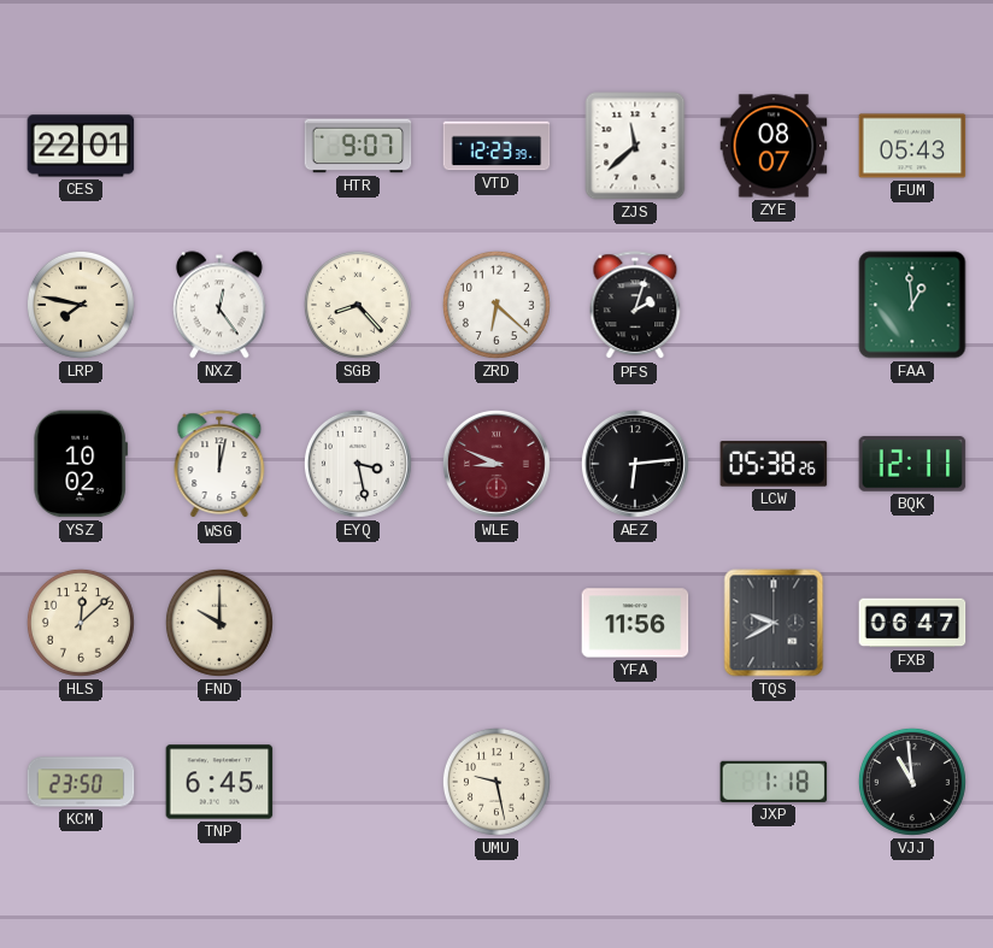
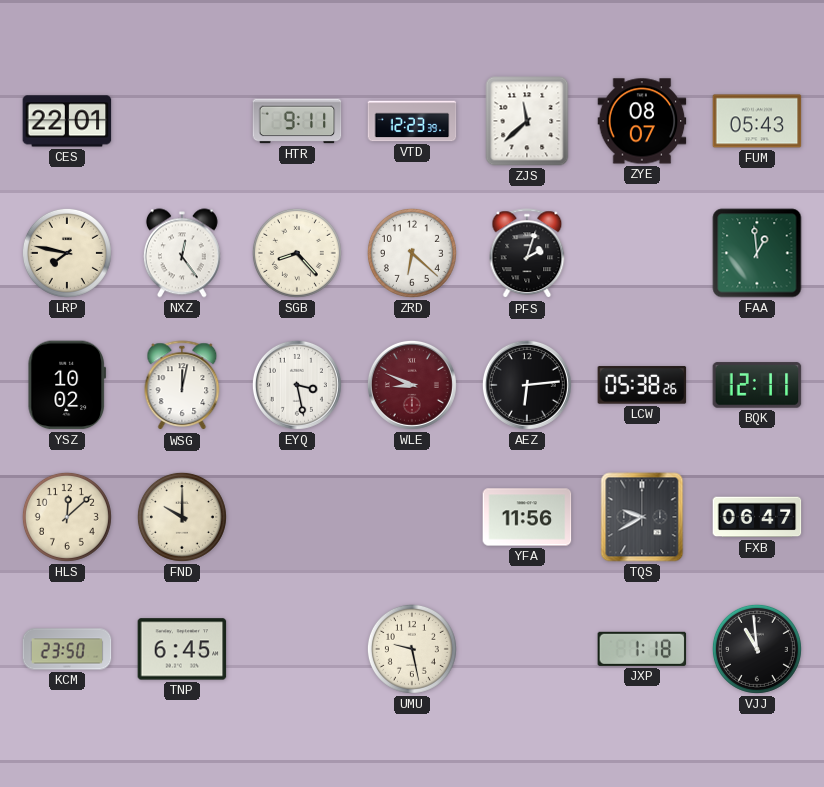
HTR: 9:07 -> 9:11 (297, 121)
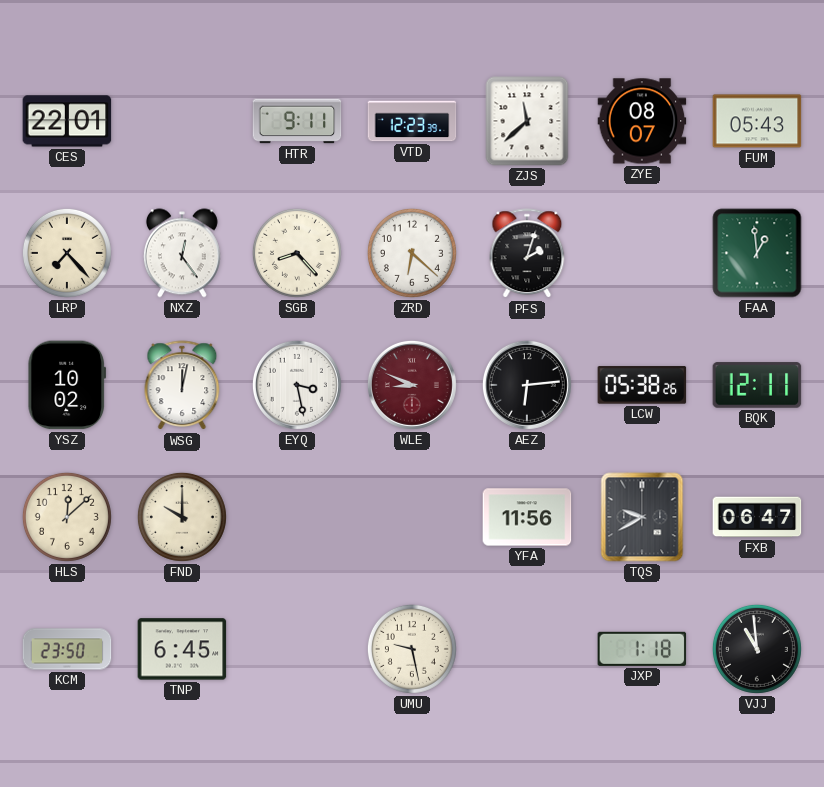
LRP: 7:47 -> 7:23 (67, 253)
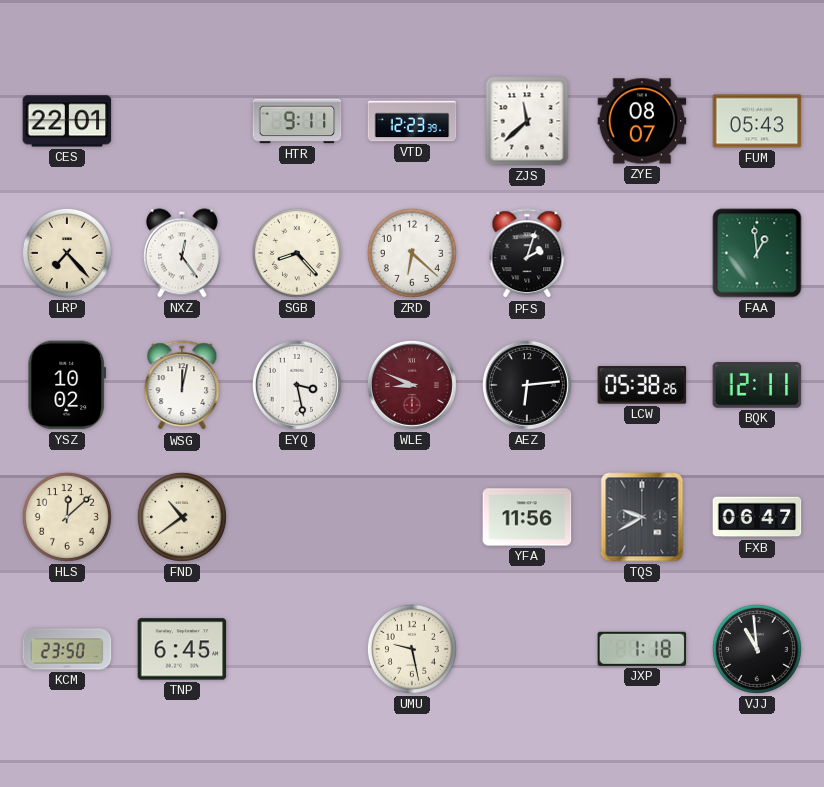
FND: 10:00 -> 10:39 (182, 517)
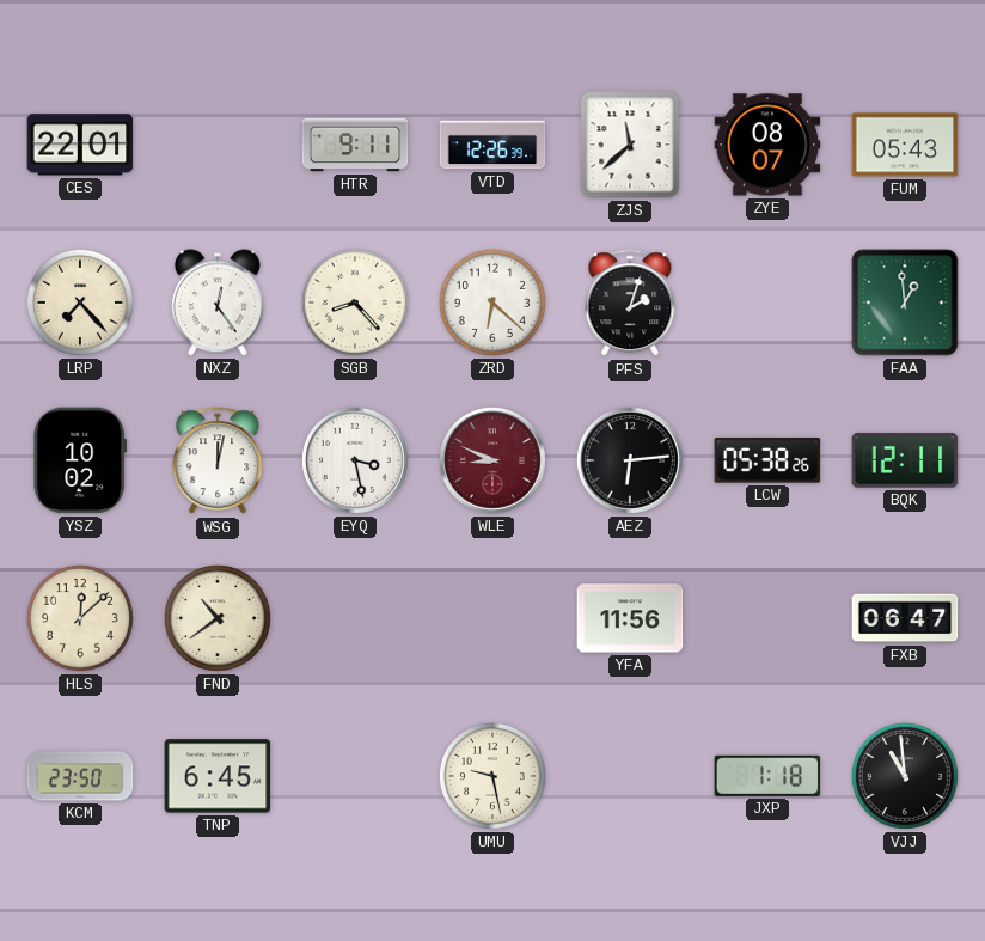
VTD: 12:23 -> 12:26 (493, 145)
TQS: 9:40 -> none (642, 517)
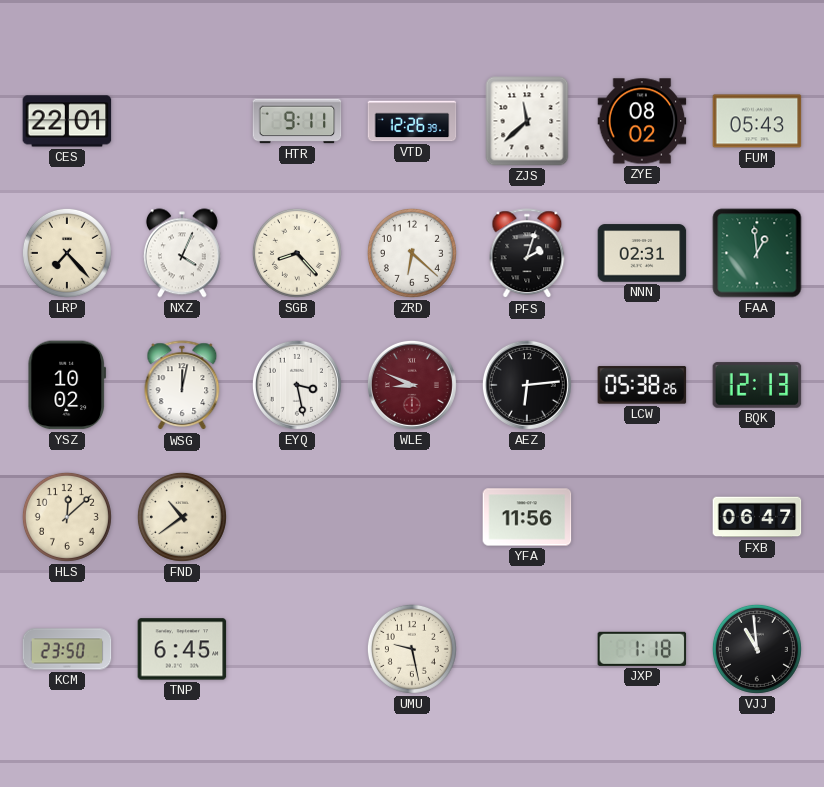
ZYE: 08:07 -> 08:02 (642, 121)
NXZ: 12:24 -> 4:04 (182, 253)
NNN: none -> 02:31 (642, 253)
BQK: 12:11 -> 12:13 (757, 385)
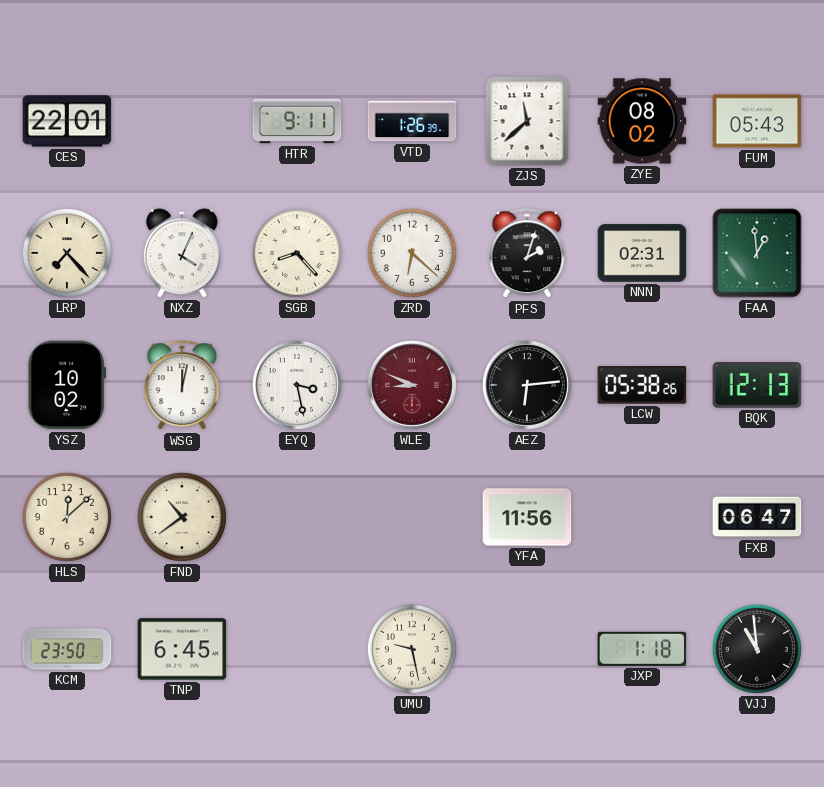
VTD: 12:26 -> 1:26 (412, 121)
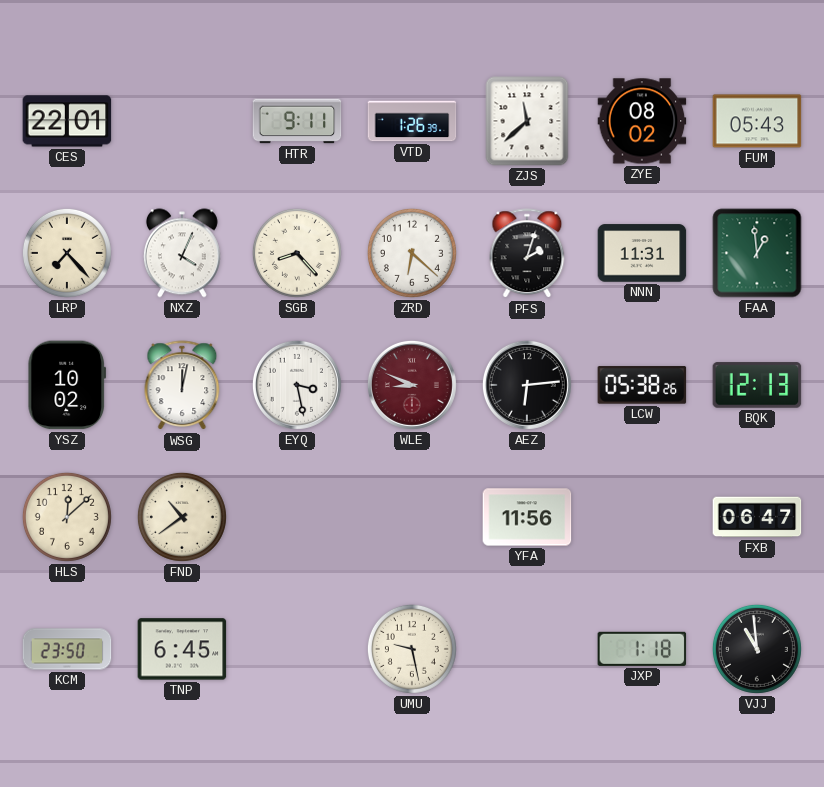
NNN: 02:31 -> 11:31 (642, 253)
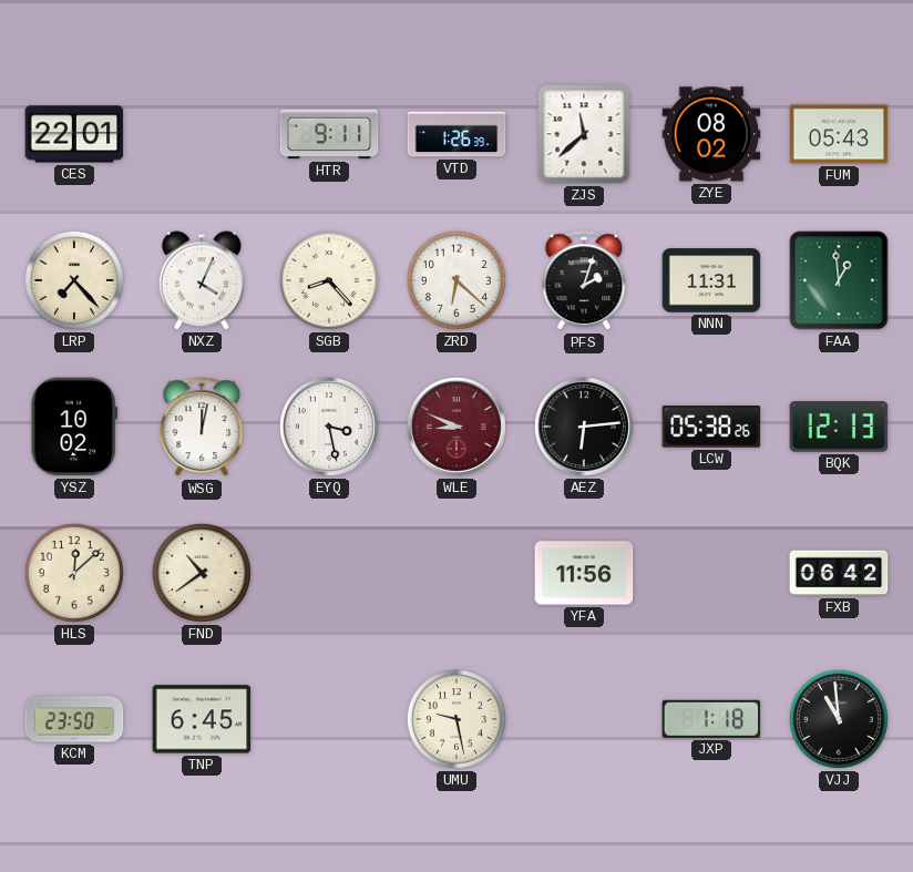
FXB: 06:47 -> 06:42 (839, 573)
